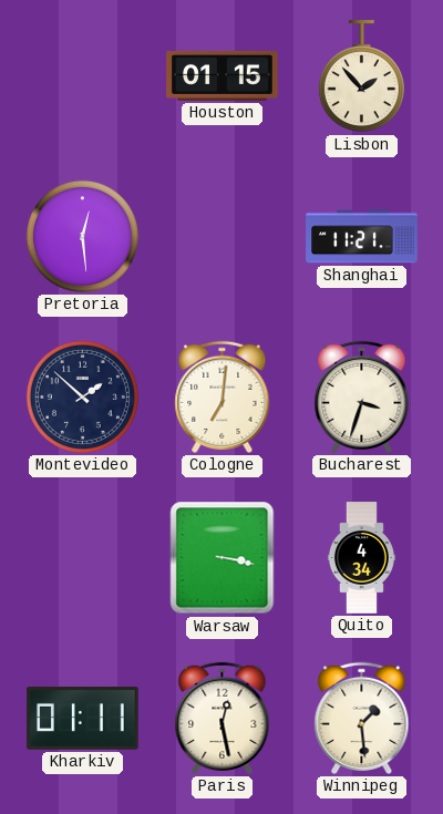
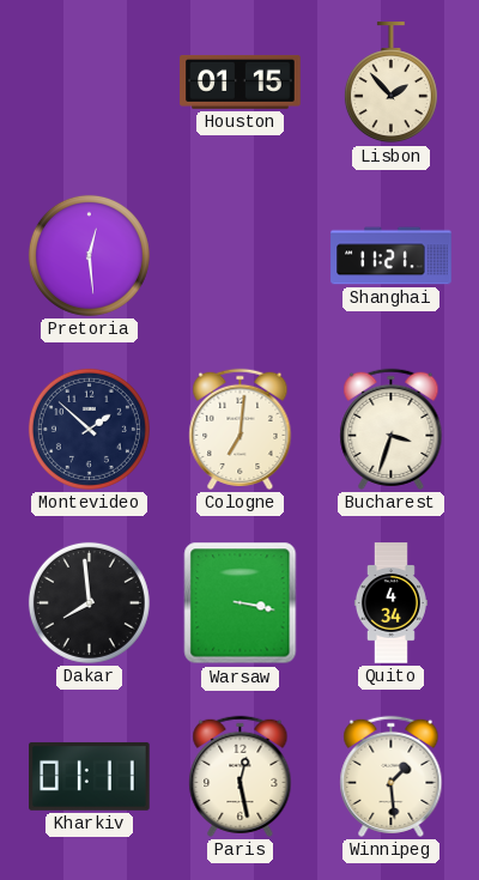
Dakar: none -> 7:59 (89, 602)
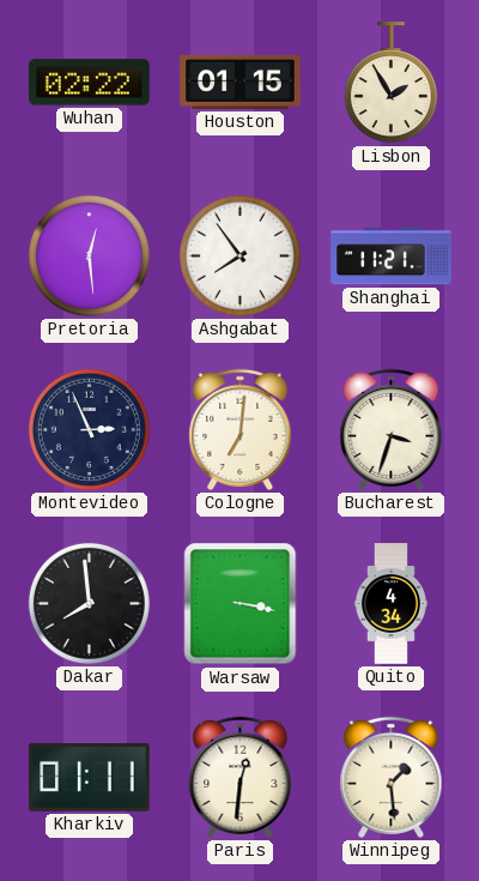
Wuhan: none -> 02:22 (90, 83)
Lisbon: 1:53 -> 1:55 (390, 83)
Ashgabat: none -> 7:54 (239, 255)
Montevideo: 1:52 -> 2:56 (89, 429)
Paris: 12:28 -> 12:31 (241, 777)
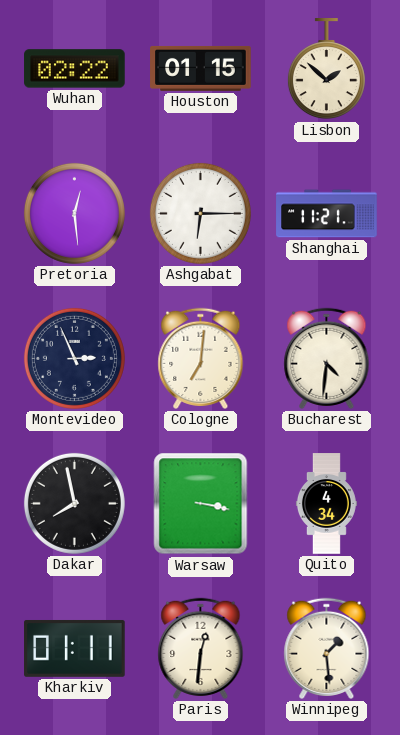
Lisbon: 1:55 -> 1:52 (326, 69)
Ashgabat: 7:54 -> 6:15 (200, 213)
Bucharest: 3:33 -> 4:31 (327, 358)
Dakar: 7:59 -> 7:58 (74, 503)
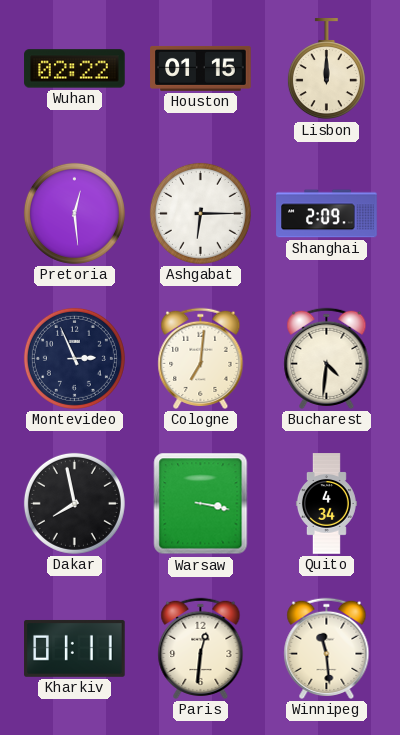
Lisbon: 1:52 -> 12:00 (326, 69)
Shanghai: 11:21 -> 2:09 (327, 214)
Winnipeg: 1:29 -> 11:29 (327, 648)
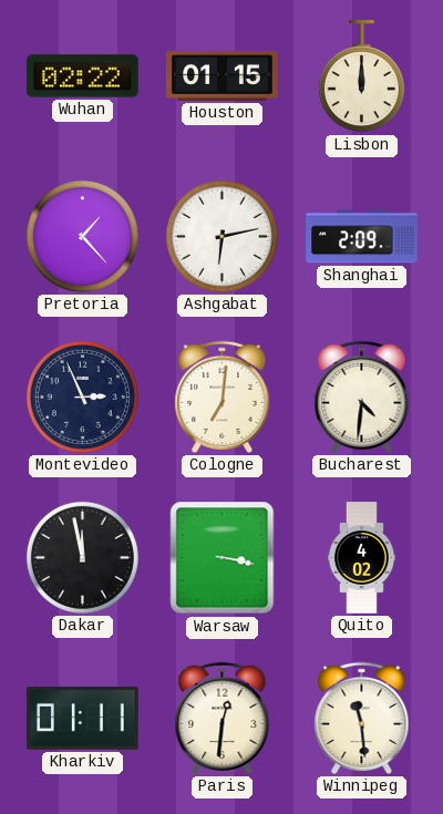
Pretoria: 12:29 -> 1:23 (82, 236)
Ashgabat: 6:15 -> 6:13 (221, 236)
Dakar: 7:58 -> 11:58 (82, 557)
Quito: 4:34 -> 4:02 (361, 558)
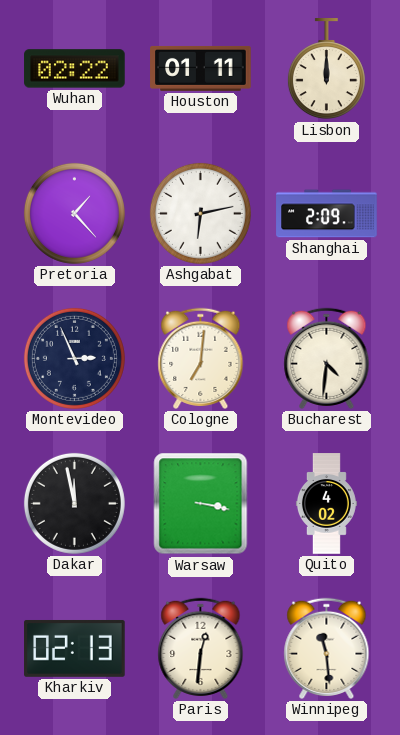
Houston: 01:15 -> 01:11 (201, 68)
Kharkiv: 01:11 -> 02:13 (75, 649)
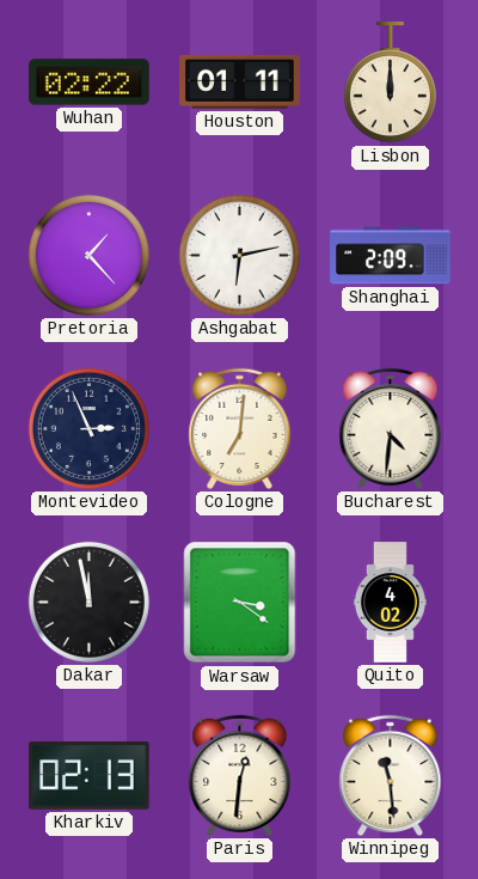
Warsaw: 3:17 -> 3:21 (240, 603)
